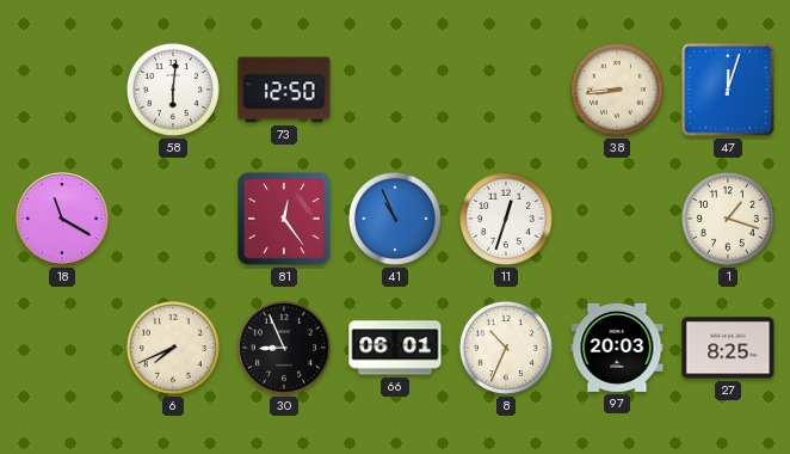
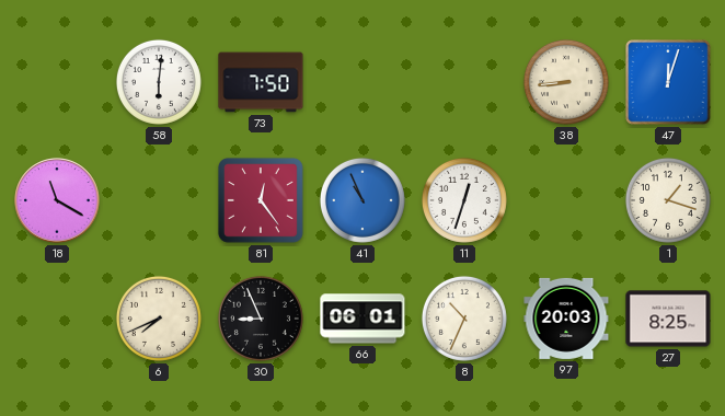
73: 12:50 -> 7:50 (261, 82)
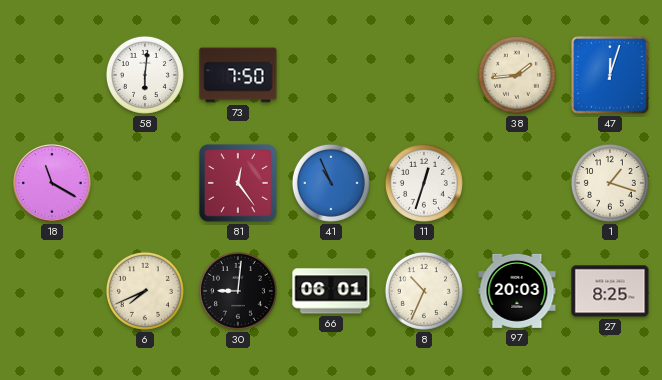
38: 8:44 -> 1:44 (517, 75)
30: 8:56 -> 9:01 (238, 291)
